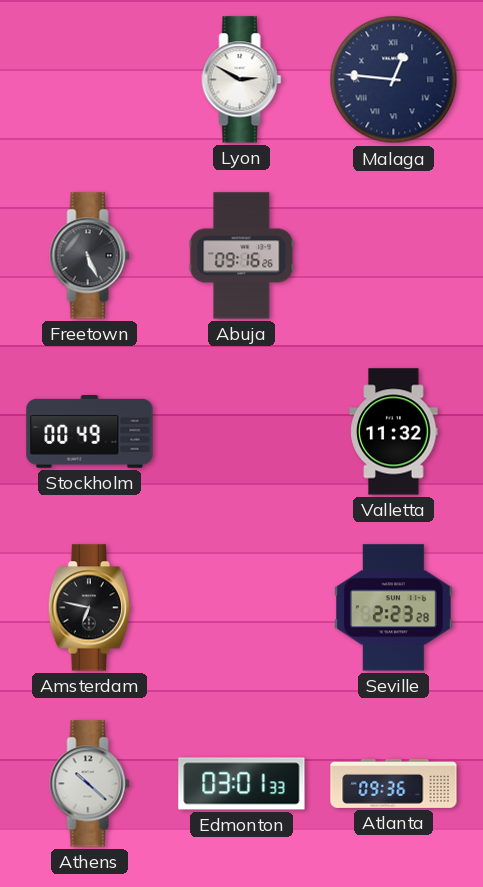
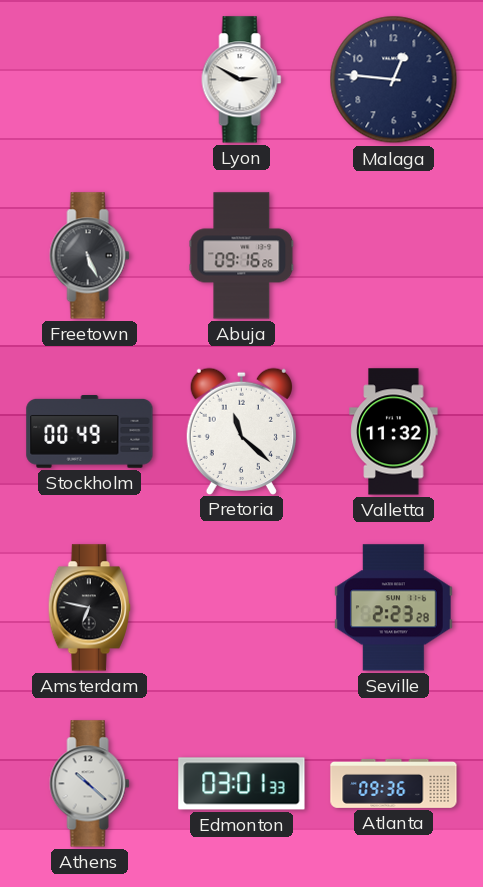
Malaga numerals: Roman -> Arabic (394, 80)
Pretoria: none -> 11:22 (241, 431)
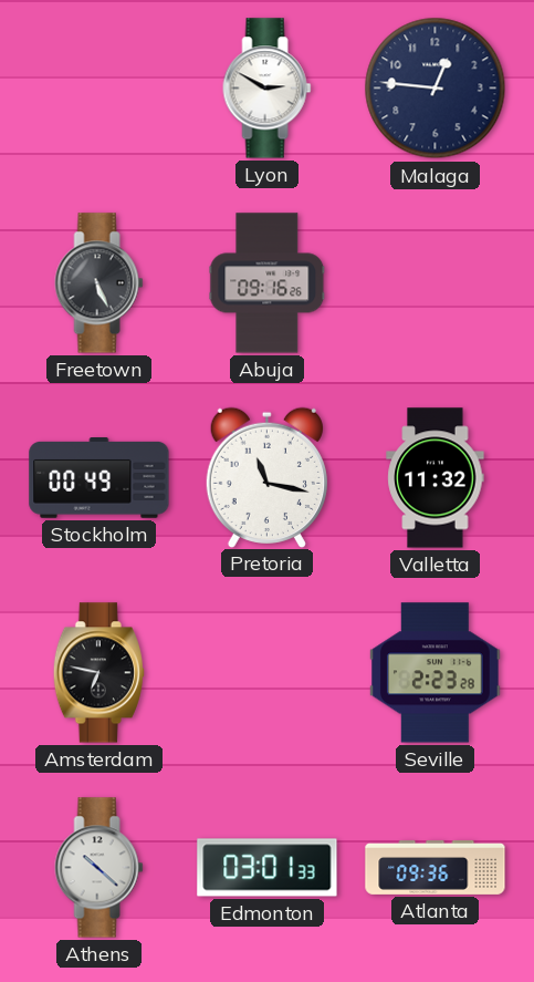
Pretoria: 11:22 -> 11:17 (266, 477)
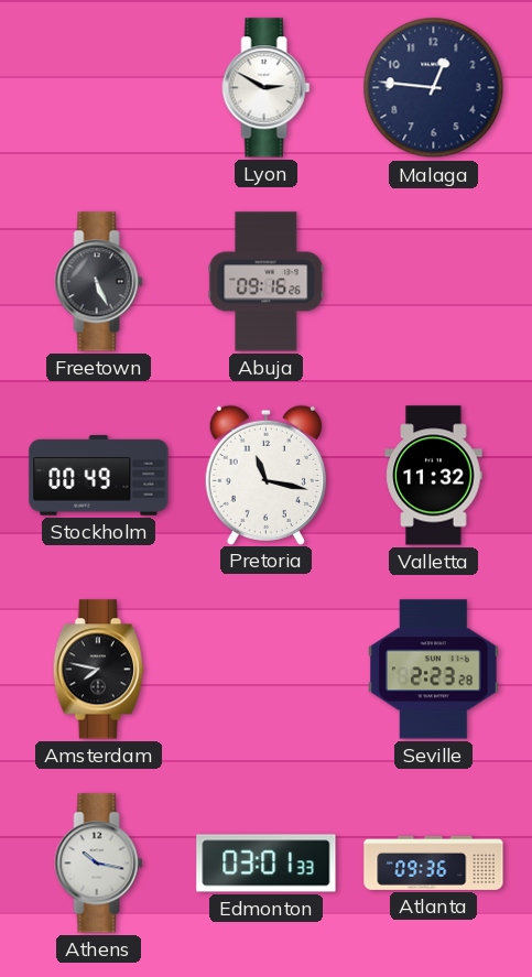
Amsterdam: 6:47 -> 7:47 (98, 670)
Athens: 10:22 -> 10:17 (99, 864)
